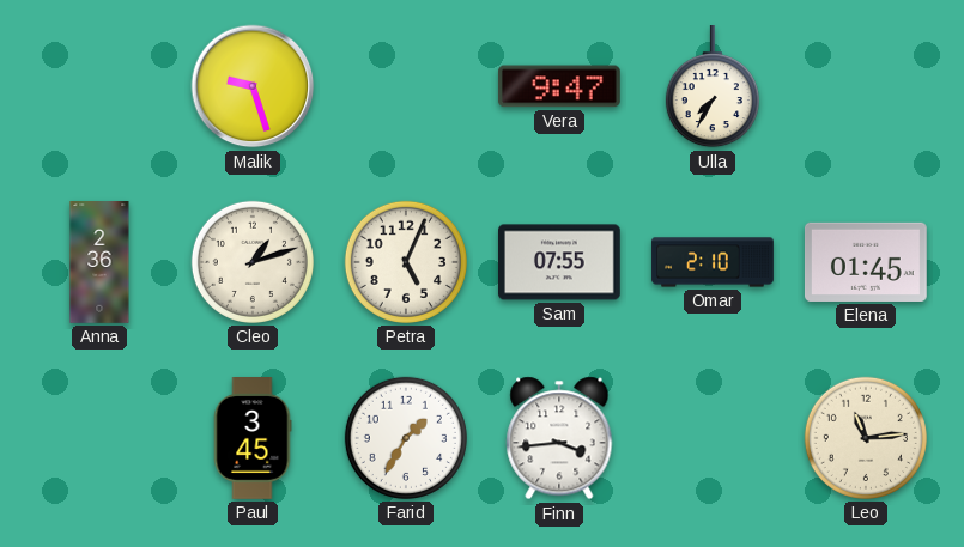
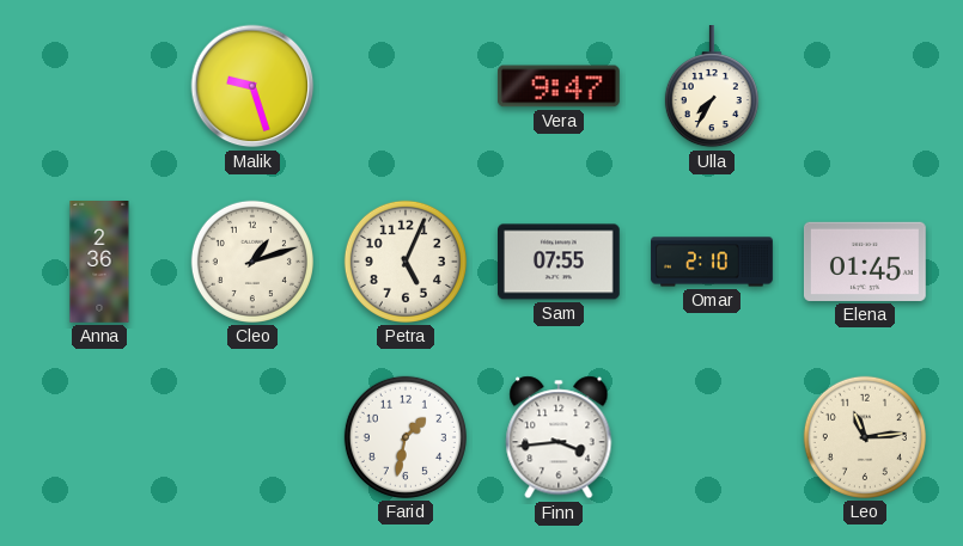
Paul: 3:45 -> none (253, 439)
Farid: 1:35 -> 1:32 (406, 437)
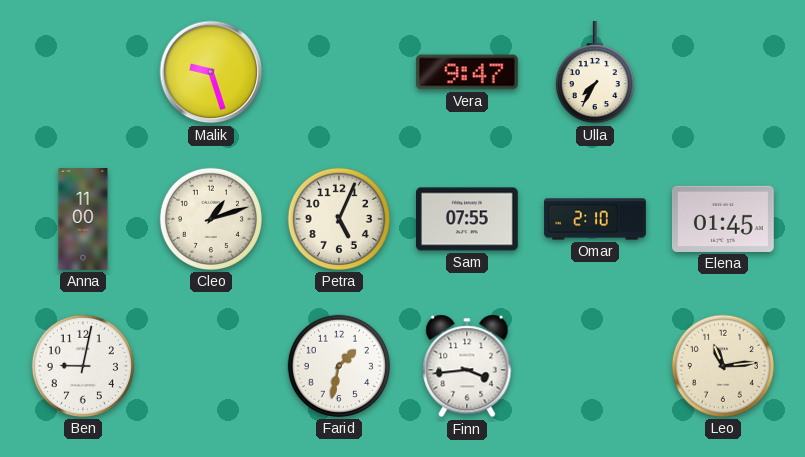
Anna: 2:36 -> 11:00 (83, 219)
Ben: none -> 9:02 (83, 366)
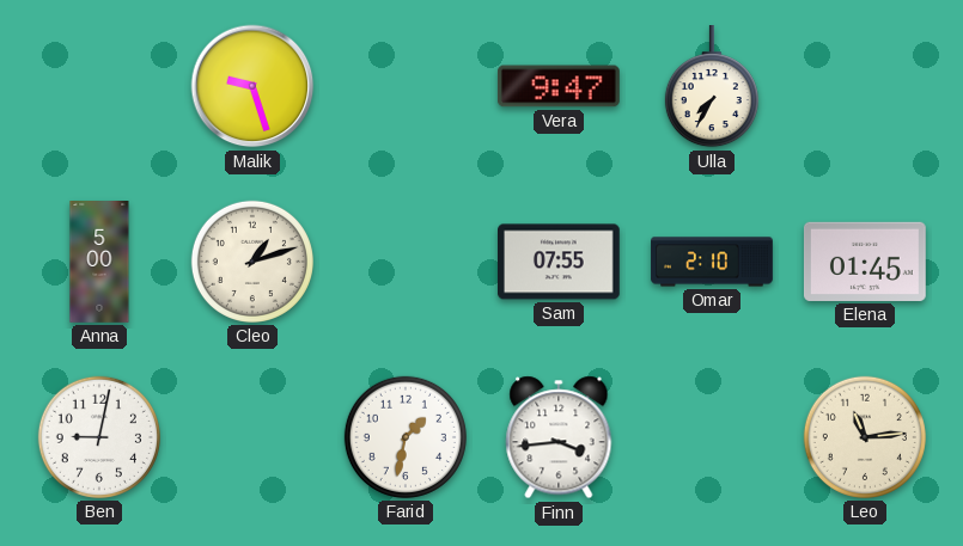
Anna: 11:00 -> 5:00 (99, 262)
Petra: 5:04 -> none (339, 219)
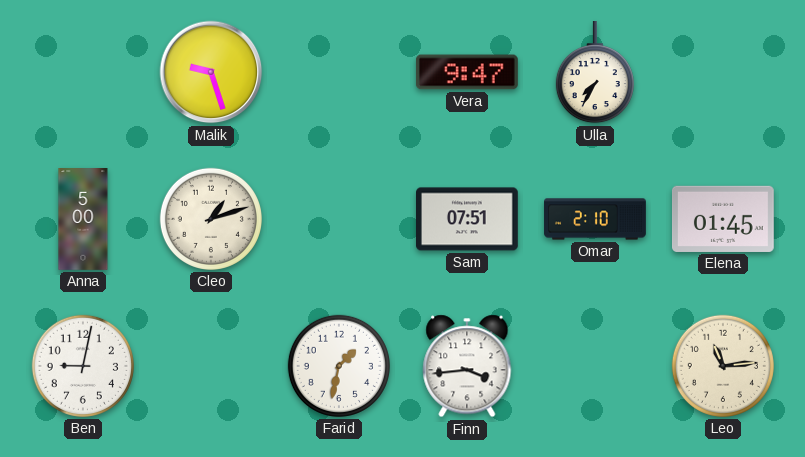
Sam: 07:55 -> 07:51 (468, 219)
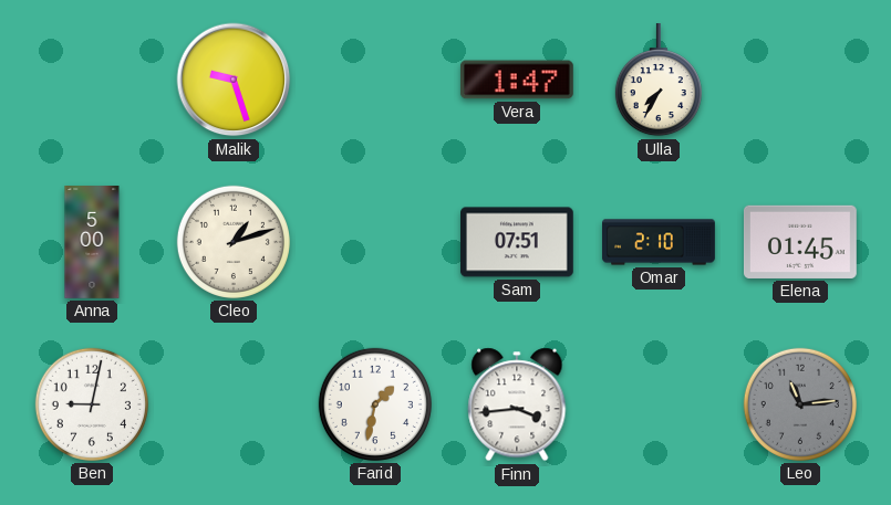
Vera: 9:47 -> 1:47 (517, 80)
Leo dial: cream -> grey (800, 404)
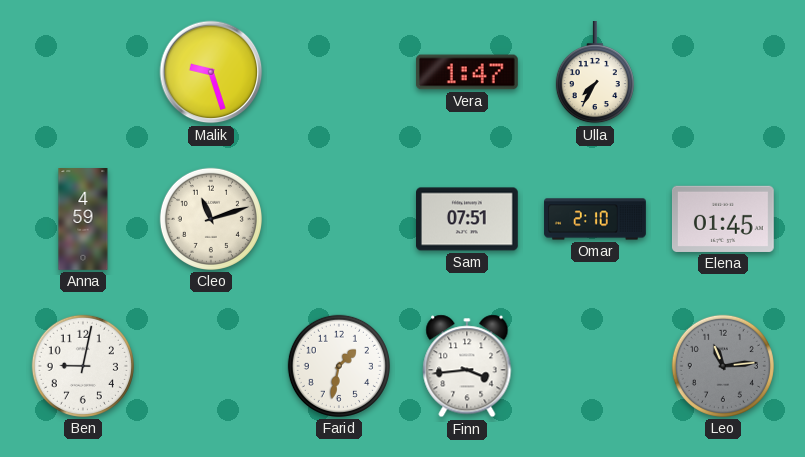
Anna: 5:00 -> 4:59 (83, 219)
Cleo: 1:12 -> 11:12 (211, 219)
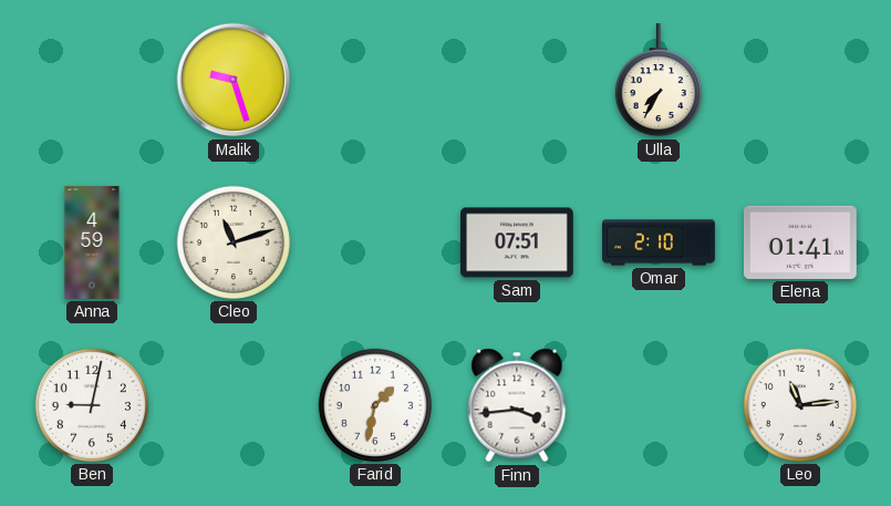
Vera: 1:47 -> none (467, 72)
Elena: 01:45 -> 01:41 (800, 242)
Leo dial: grey -> white (800, 405)
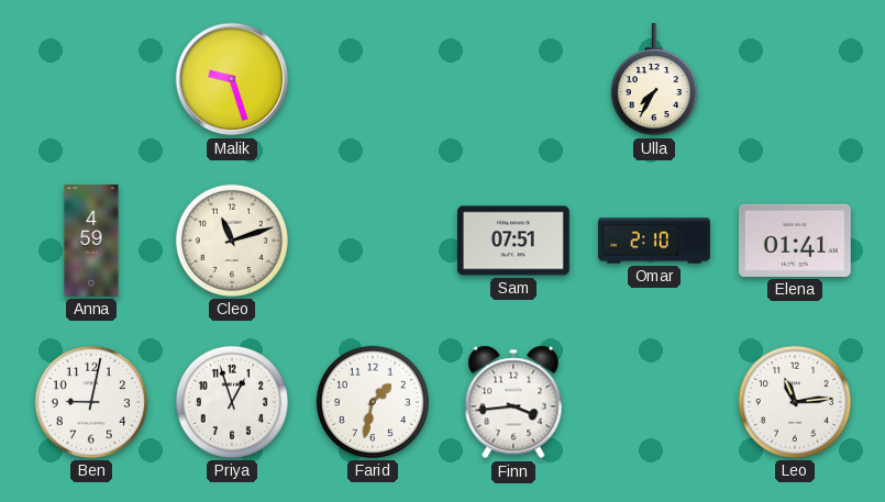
Priya: none -> 12:57 (232, 402)
